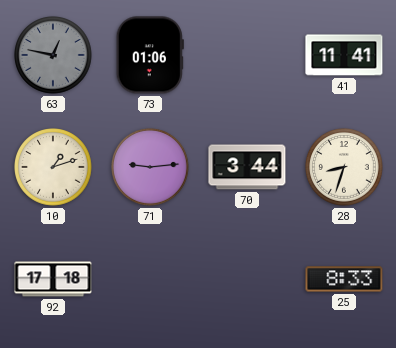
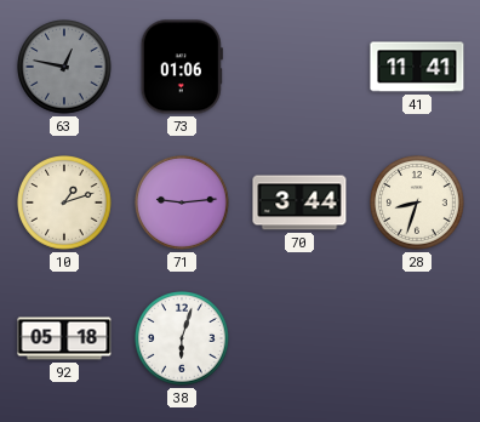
92: 17:18 -> 05:18 (64, 338)
38: none -> 6:03 (183, 340)
25: 8:33 -> none (344, 279)
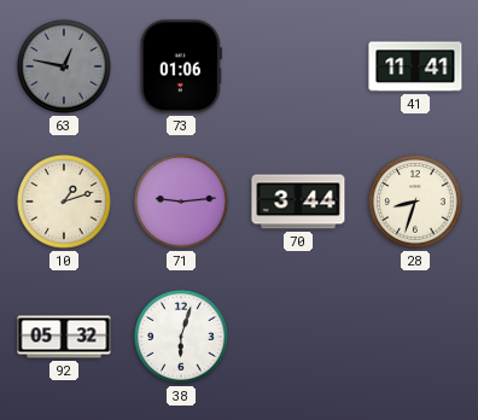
92: 05:18 -> 05:32 (64, 337)
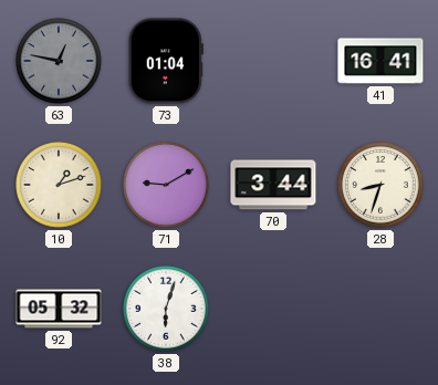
73: 01:06 -> 01:04 (166, 61)
41: 11:41 -> 16:41 (380, 61)
71: 9:14 -> 9:10 (167, 186)
